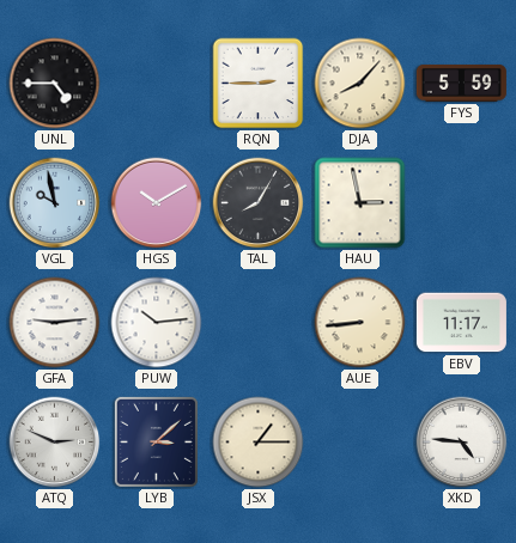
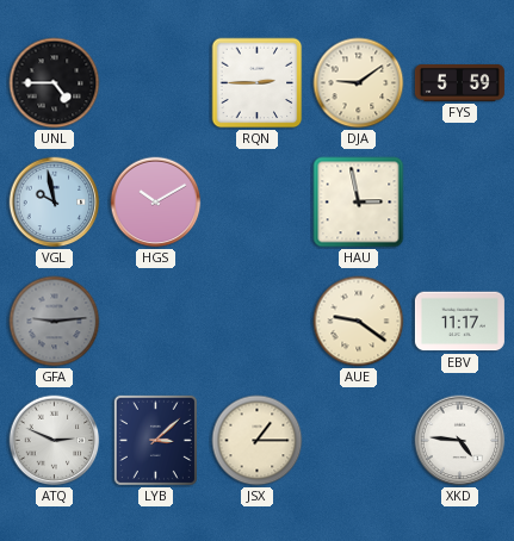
DJA: 8:07 -> 9:09 (359, 83)
TAL: 8:05 -> none (259, 203)
GFA dial: white -> grey (55, 322)
PUW: 10:14 -> none (157, 323)
AUE: 8:44 -> 9:21 (359, 322)
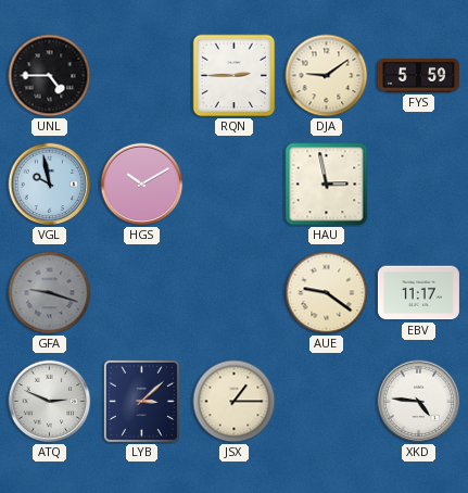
GFA: 9:14 -> 9:18 (50, 293)
